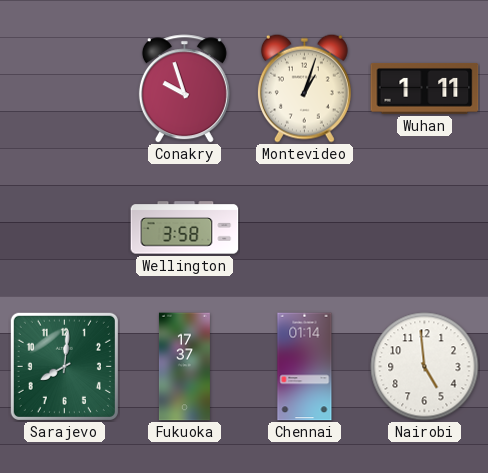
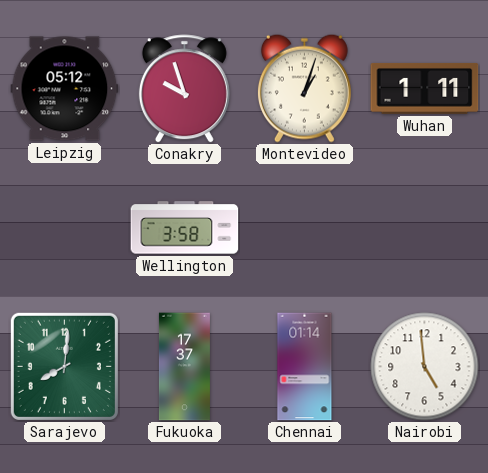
Leipzig: none -> 05:12 (65, 89)
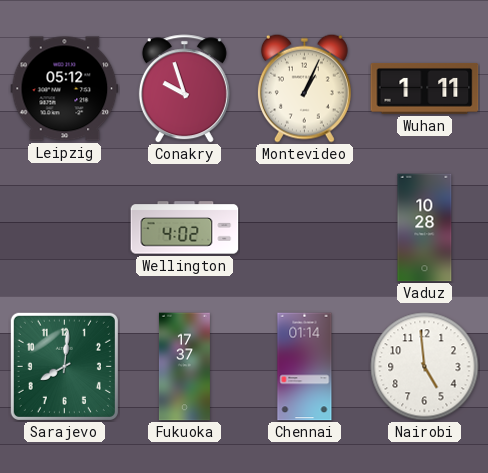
Montevideo: 1:03 -> 1:04 (304, 88)
Wellington: 3:58 -> 4:02 (185, 228)
Vaduz: none -> 10:28 (425, 228)
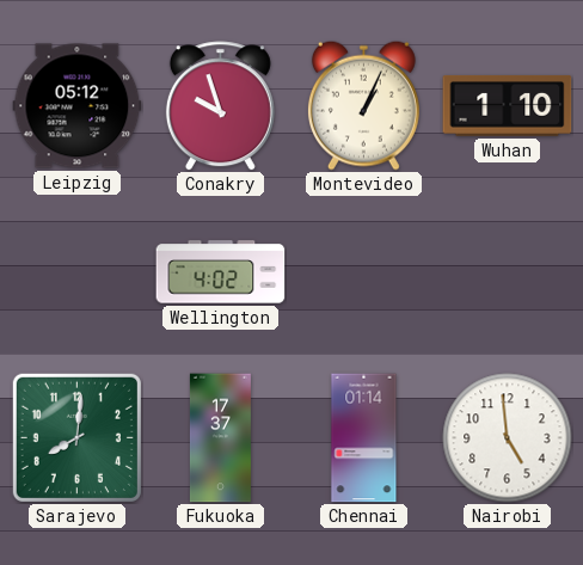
Wuhan: 1:11 -> 1:10 (508, 106)
Vaduz: 10:28 -> none (425, 228)
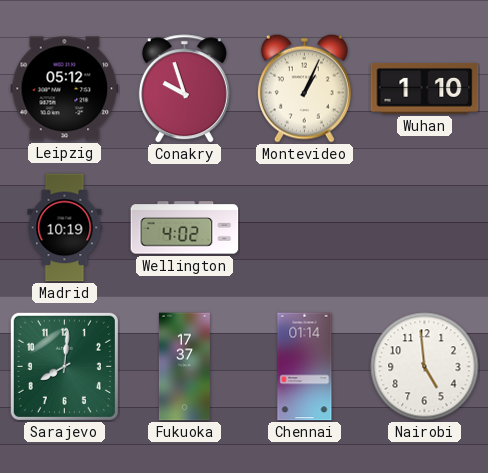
Madrid: none -> 10:19 (65, 228)
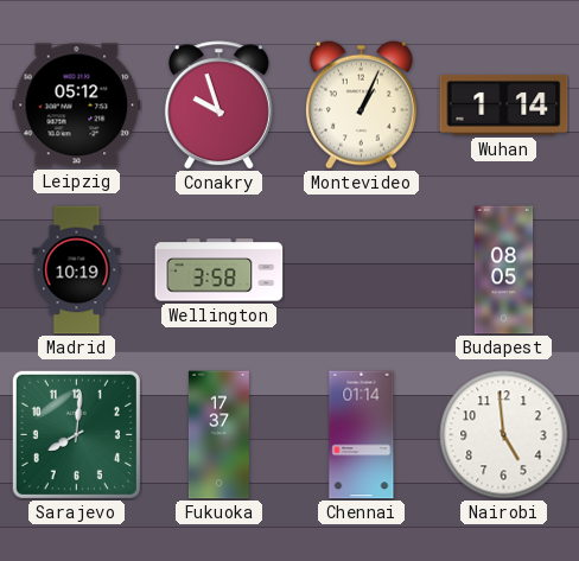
Wuhan: 1:10 -> 1:14 (504, 106)
Wellington: 4:02 -> 3:58 (219, 270)
Budapest: none -> 08:05 (504, 270)
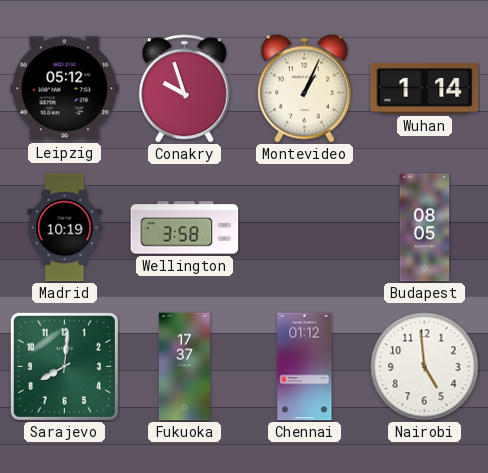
Chennai: 01:14 -> 01:12 (305, 367)
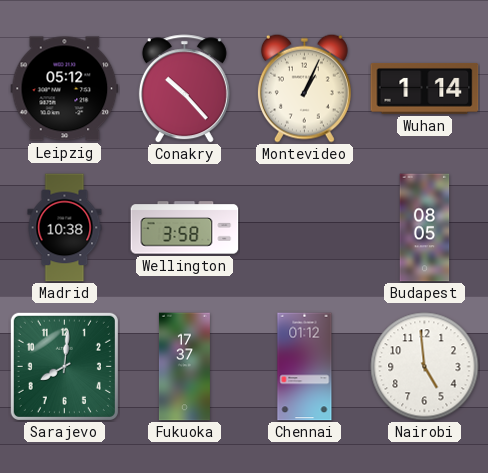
Conakry: 9:57 -> 10:23 (184, 89)
Madrid: 10:19 -> 10:38 (65, 228)
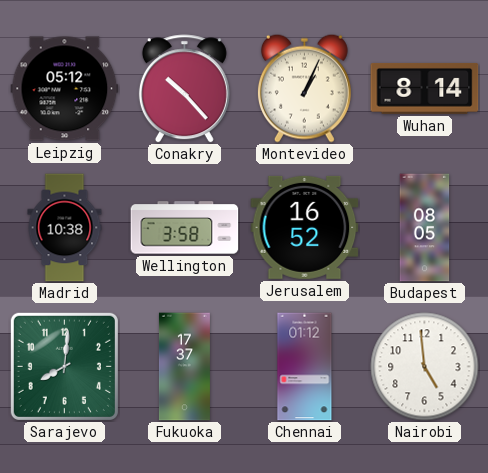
Wuhan: 1:14 -> 8:14 (425, 89)
Jerusalem: none -> 16:52 (305, 227)
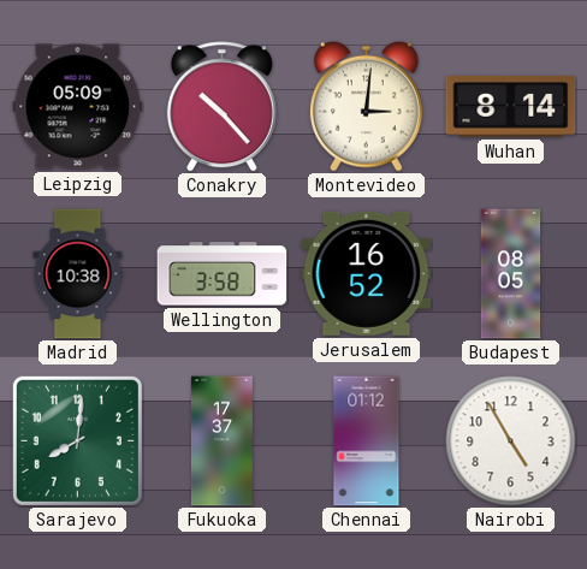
Leipzig: 05:12 -> 05:09 (78, 107)
Montevideo: 1:04 -> 3:01 (366, 106)
Nairobi: 4:59 -> 4:55 (511, 441)
